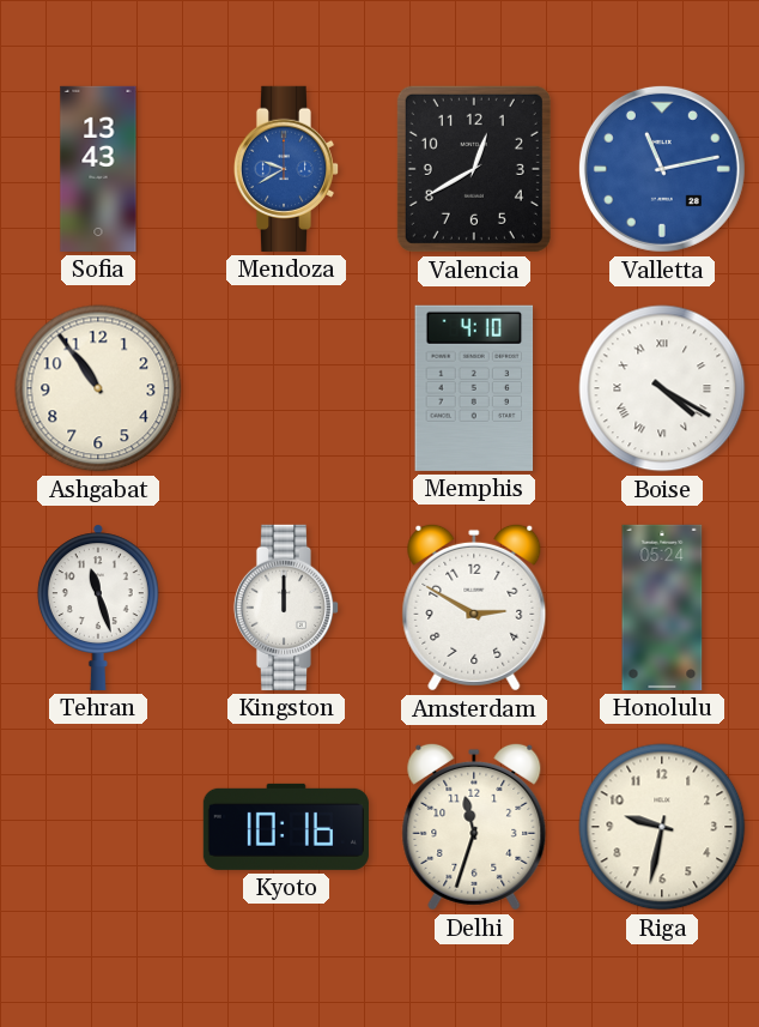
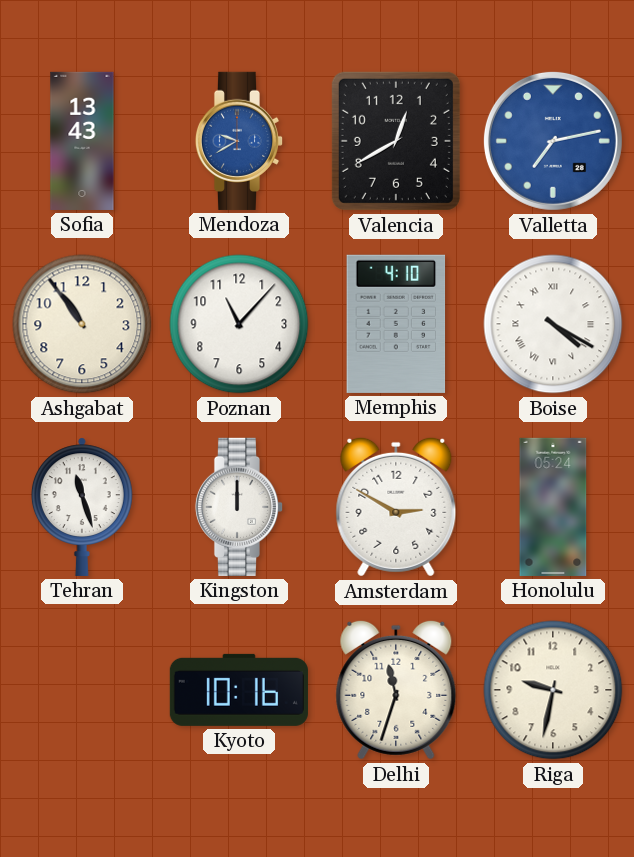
Valletta: 11:13 -> 7:13 (553, 141)
Poznan: none -> 11:07 (239, 324)
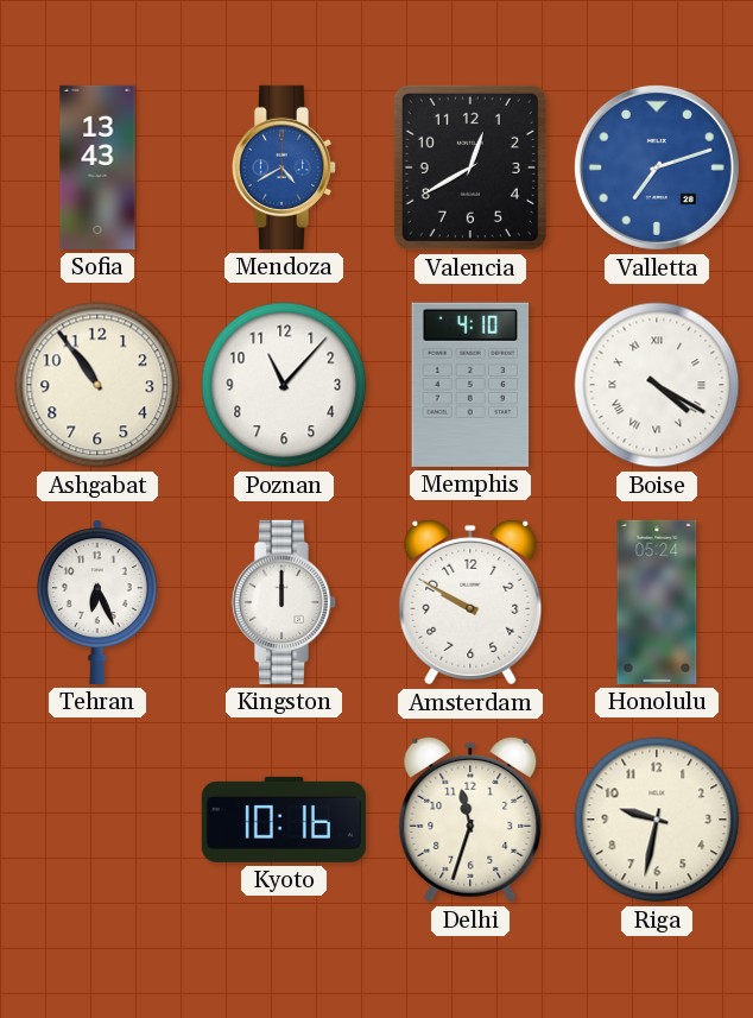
Mendoza: 9:40 -> 4:40 (284, 167)
Valletta: 7:13 -> 7:12 (657, 167)
Tehran: 11:27 -> 6:26 (97, 602)
Amsterdam: 2:50 -> 9:50 (470, 602)
